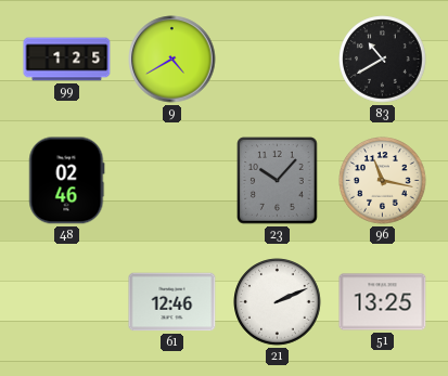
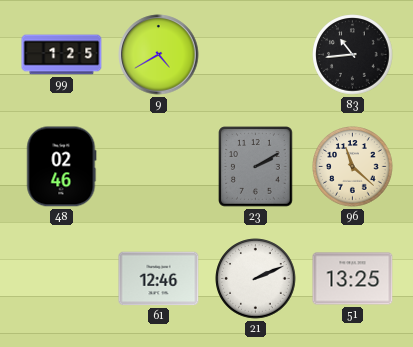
83: 10:40 -> 10:44 (353, 55)
23: 10:07 -> 2:10 (256, 167)
96: 11:17 -> 11:22 (353, 167)
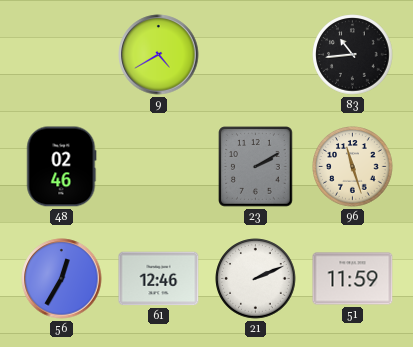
99: 1:25 -> none (62, 55)
96: 11:22 -> 11:27 (353, 167)
56: none -> 12:35 (62, 279)
51: 13:25 -> 11:59 (353, 279)
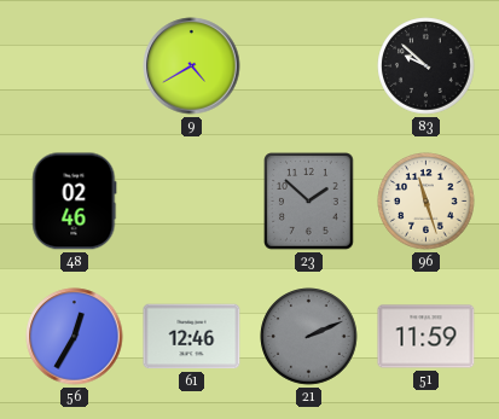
83: 10:44 -> 9:52 (427, 66)
23: 2:10 -> 1:52 (309, 202)
21 dial: white -> grey (309, 337)
